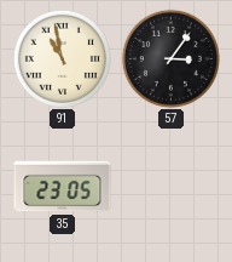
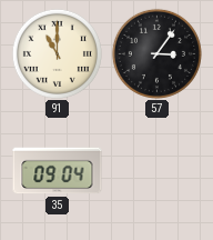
91: 10:58 -> 11:00 (57, 53)
35: 23:05 -> 09:04 (58, 171)
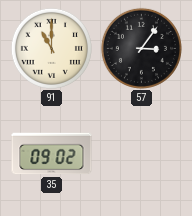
35: 09:04 -> 09:02 (52, 154)
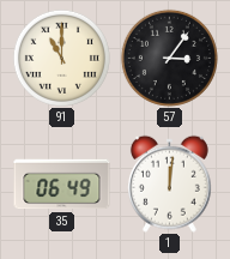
35: 09:02 -> 06:49 (62, 185)
1: none -> 12:01 (169, 183)
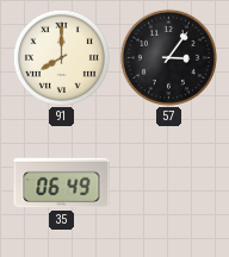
91: 11:00 -> 8:00 (61, 57)
1: 12:01 -> none (169, 183)
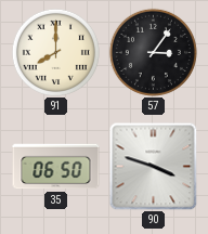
35: 06:49 -> 06:50 (56, 167)
90: none -> 3:48 (153, 166)
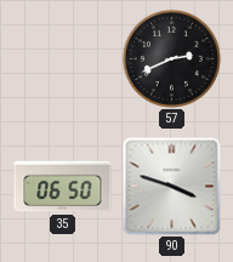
91: 8:00 -> none (55, 52)
57: 3:06 -> 2:41 (171, 58)
